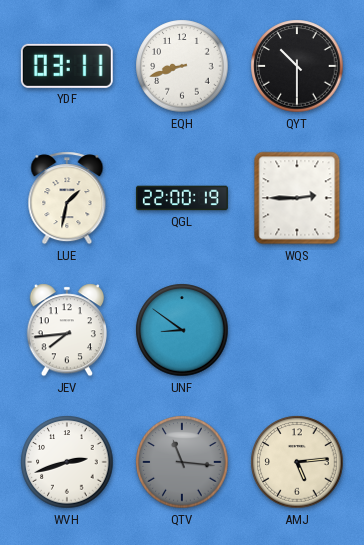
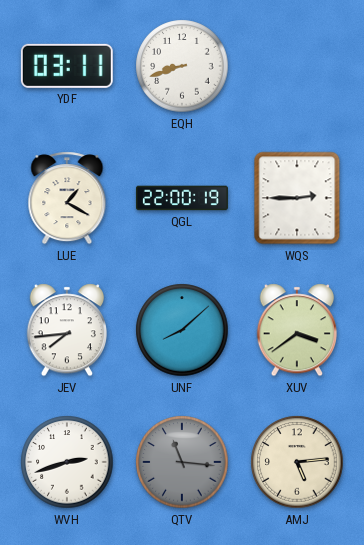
QYT: 10:30 -> none (297, 66)
LUE: 1:32 -> 1:20 (67, 198)
UNF: 8:51 -> 8:08 (182, 330)
XUV: none -> 3:39 (296, 330)
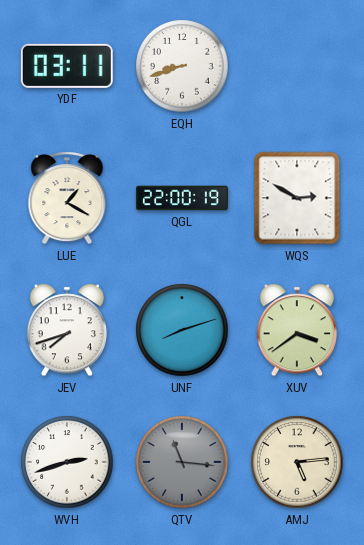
WQS: 2:45 -> 2:50 (297, 198)
JEV: 7:44 -> 7:42 (66, 330)
UNF: 8:08 -> 8:12 (182, 330)
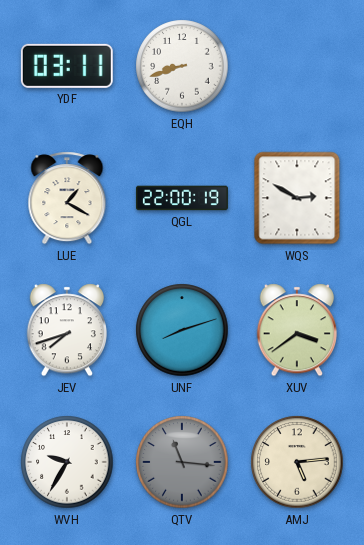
WVH: 2:42 -> 9:35 (67, 462)
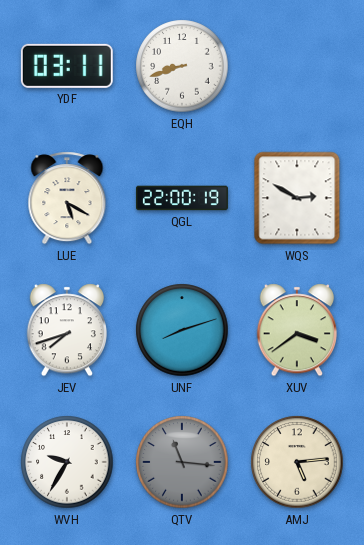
LUE: 1:20 -> 5:20 (67, 198)
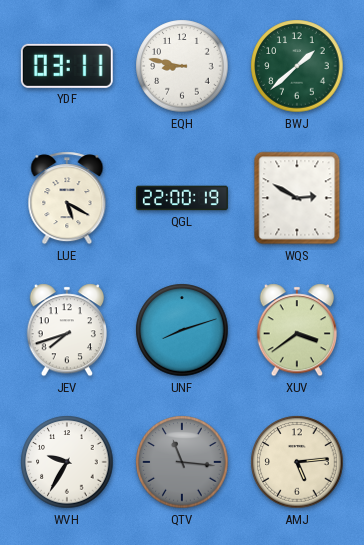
EQH: 8:42 -> 8:47 (182, 66)
BWJ: none -> 1:38 (297, 66)
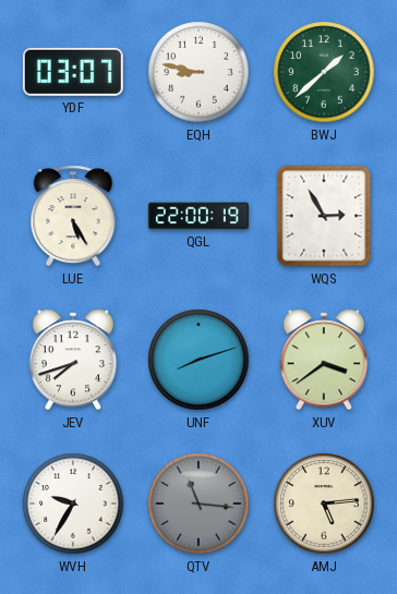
YDF: 03:11 -> 03:07 (73, 72)
LUE: 5:20 -> 5:25 (73, 216)
WQS: 2:50 -> 2:55 (324, 216)
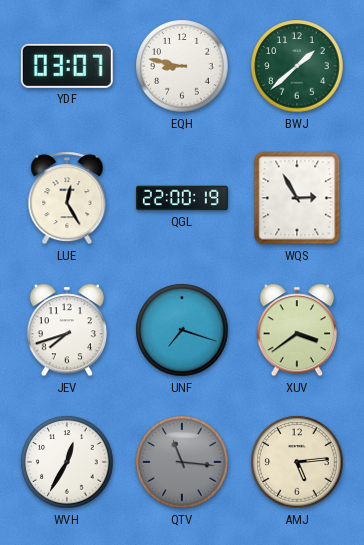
LUE: 5:25 -> 12:25 (67, 198)
UNF: 8:12 -> 7:18 (182, 330)
WVH: 9:35 -> 12:35 (67, 462)
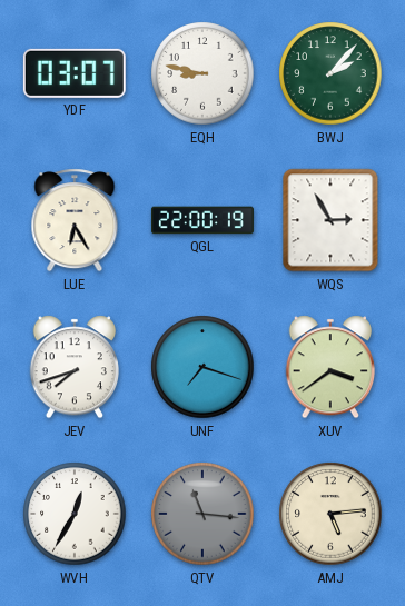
BWJ: 1:38 -> 2:07 (330, 73)
LUE: 12:25 -> 6:25 (75, 220)
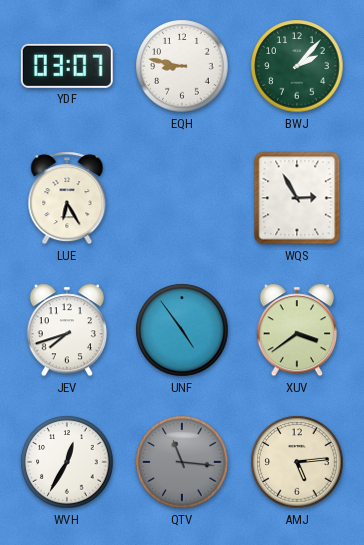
QGL: 22:00 -> none (202, 220)
UNF: 7:18 -> 4:54 (182, 330)
